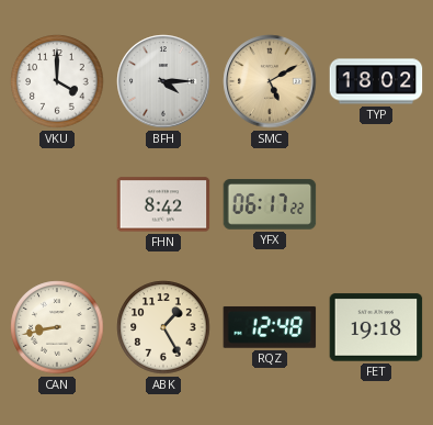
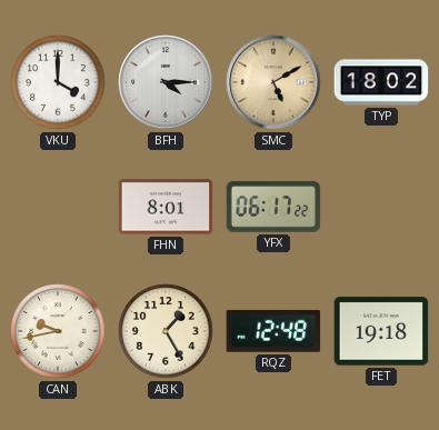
FHN: 8:42 -> 8:01 (166, 207)
CAN: 8:43 -> 9:43 (58, 331)
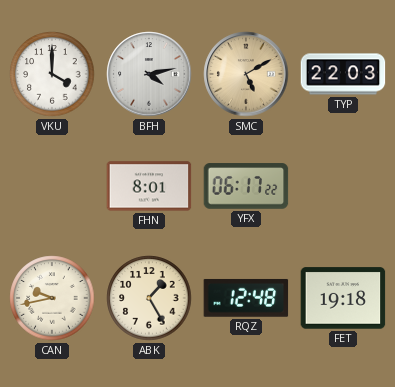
BFH: 4:15 -> 4:13 (149, 74)
TYP: 18:02 -> 22:03 (343, 74)
